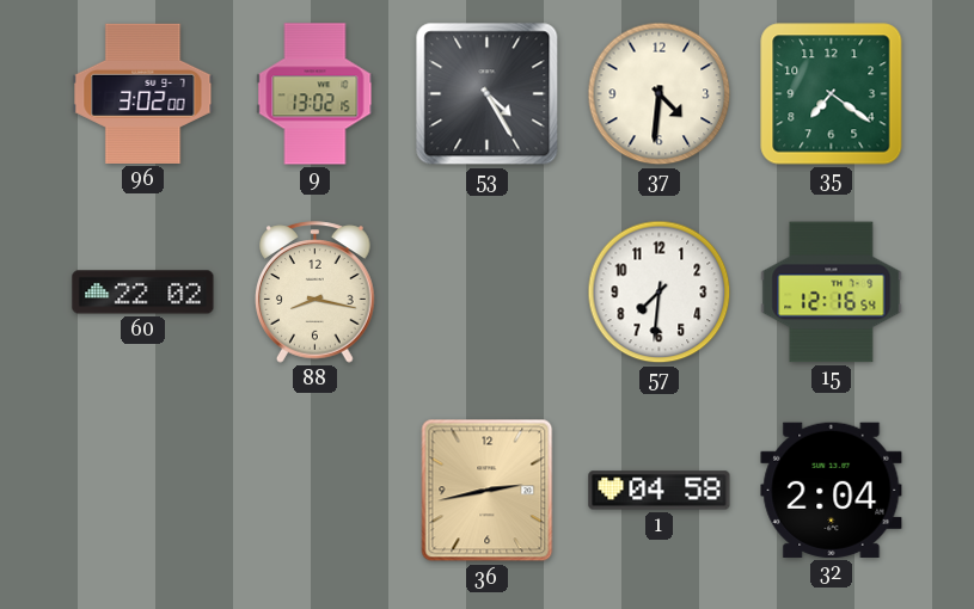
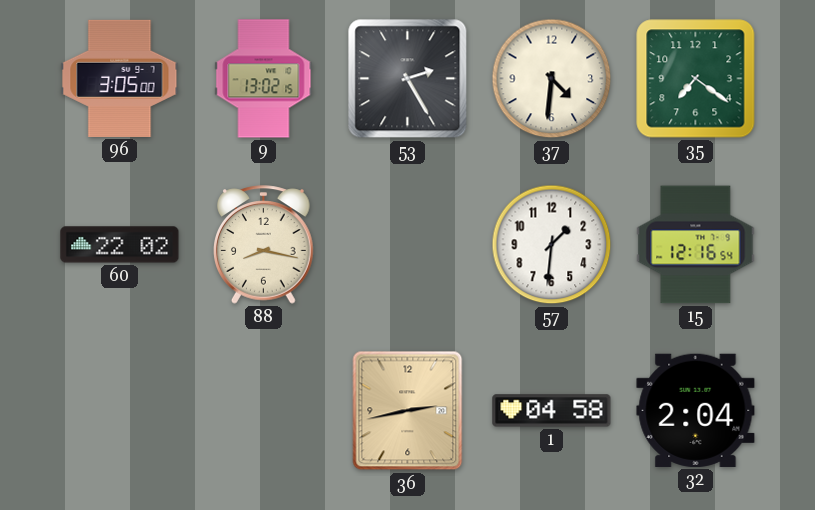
96: 3:02 -> 3:05 (120, 78)
53: 4:25 -> 2:25 (408, 79)
57: 7:31 -> 1:31 (552, 245)
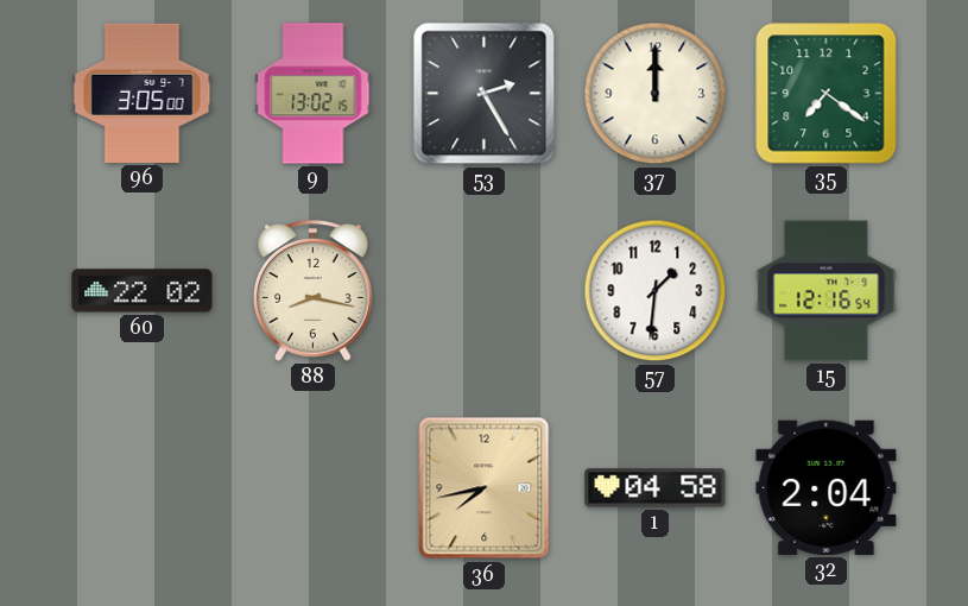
37: 4:31 -> 12:00 (656, 94)
36: 2:43 -> 7:43 (485, 488)
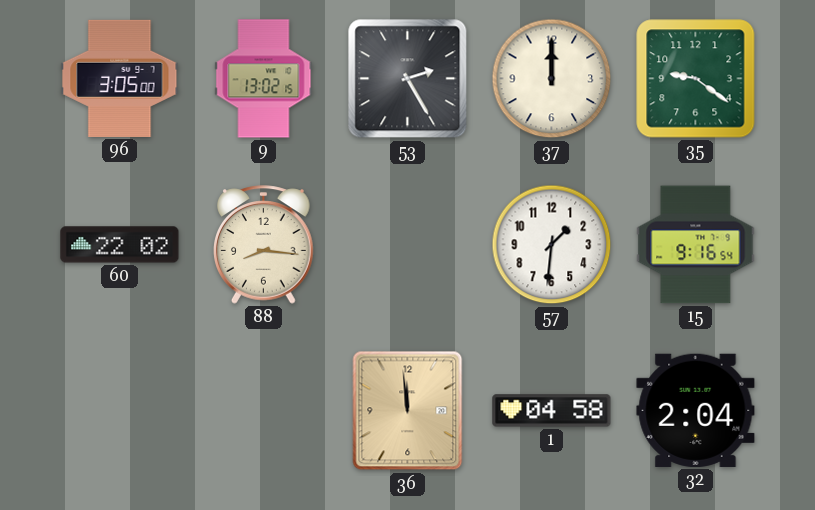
35: 7:21 -> 9:21 (696, 79)
88: 8:17 -> 8:16 (264, 245)
15: 12:16 -> 9:16 (696, 245)
36: 7:43 -> 11:59 (408, 411)
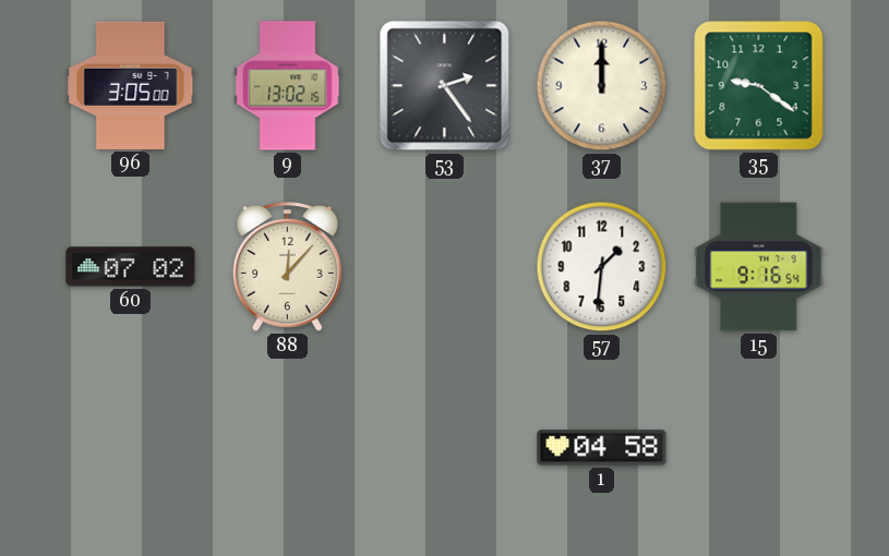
53: 2:25 -> 2:24 (445, 86)
60: 22:02 -> 07:02 (131, 267)
88: 8:16 -> 12:07 (288, 267)
36: 11:59 -> none (408, 411)
32: 2:04 -> none (696, 410)
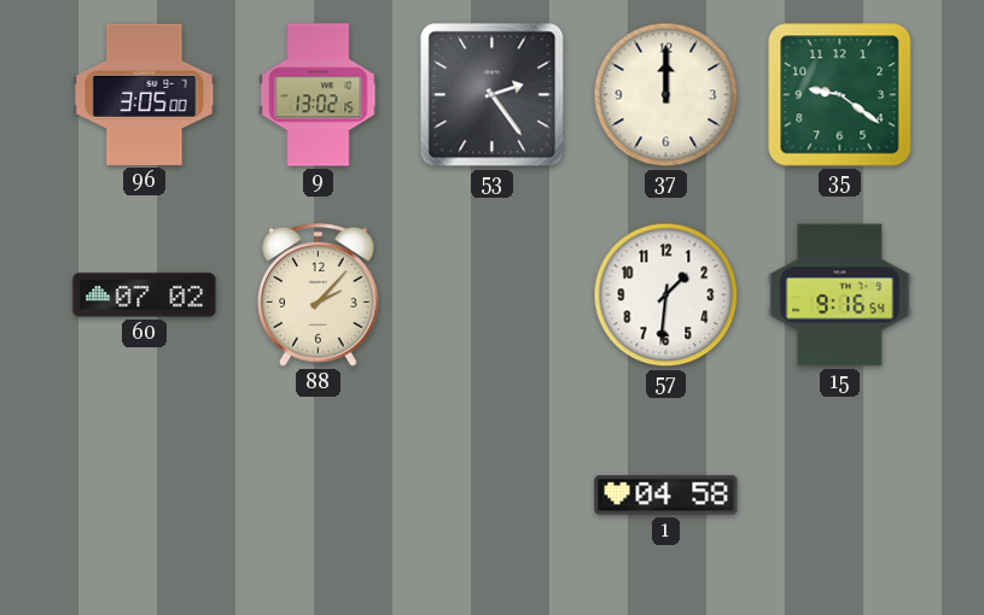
88: 12:07 -> 2:07 (319, 295)
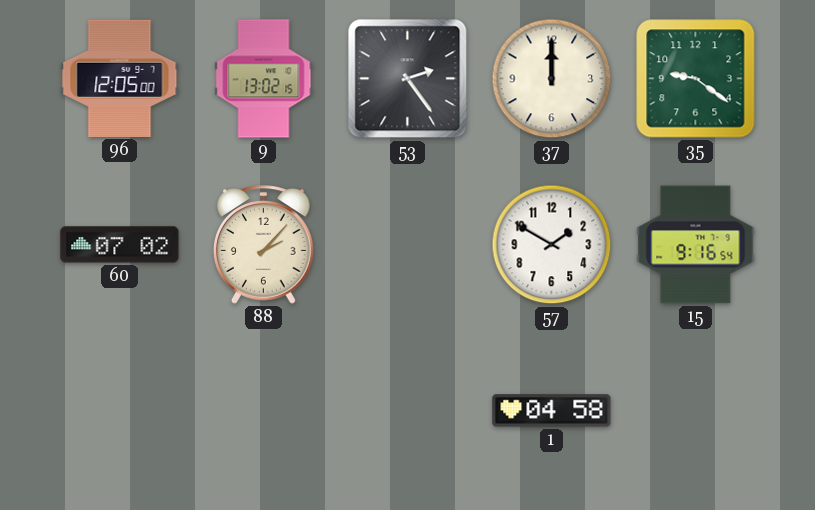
96: 3:05 -> 12:05 (120, 78)
57: 1:31 -> 1:50 (552, 245)
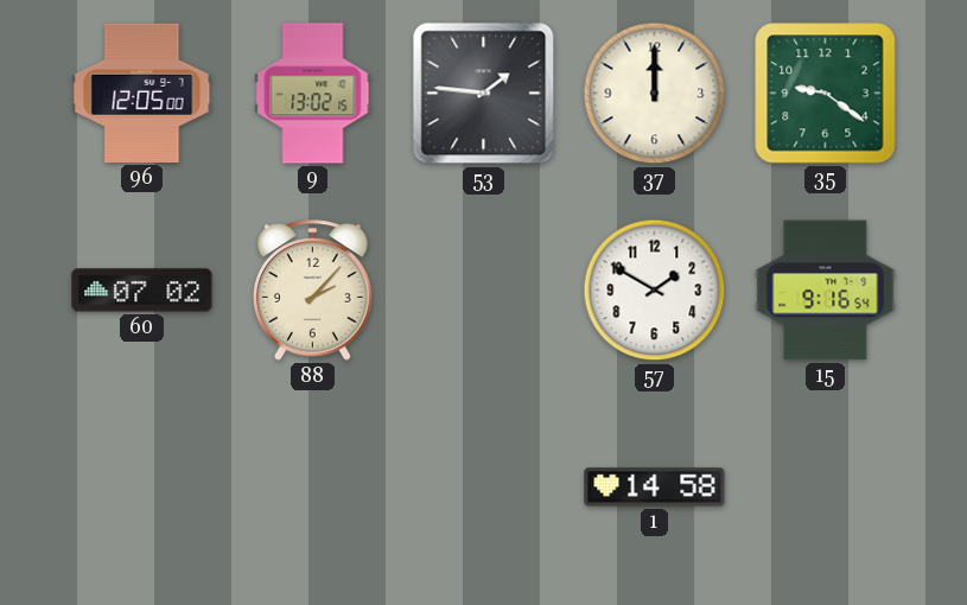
53: 2:24 -> 1:46 (484, 94)
1: 04:58 -> 14:58 (655, 488)
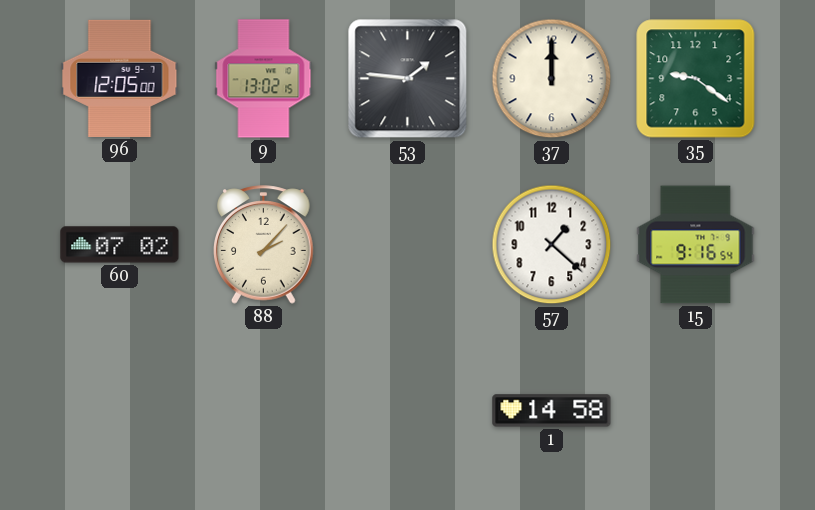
57: 1:50 -> 1:22 (552, 245)
